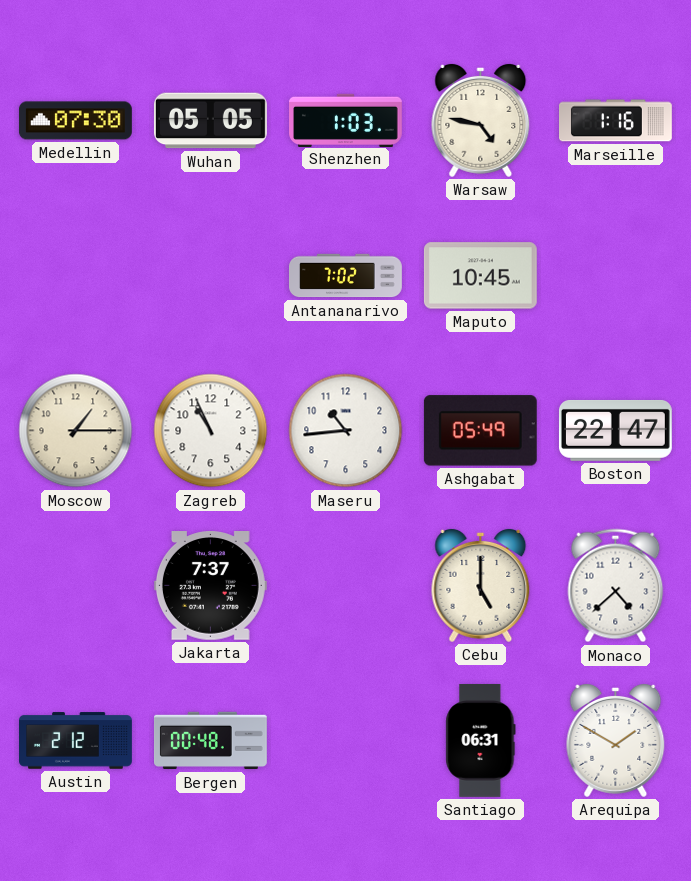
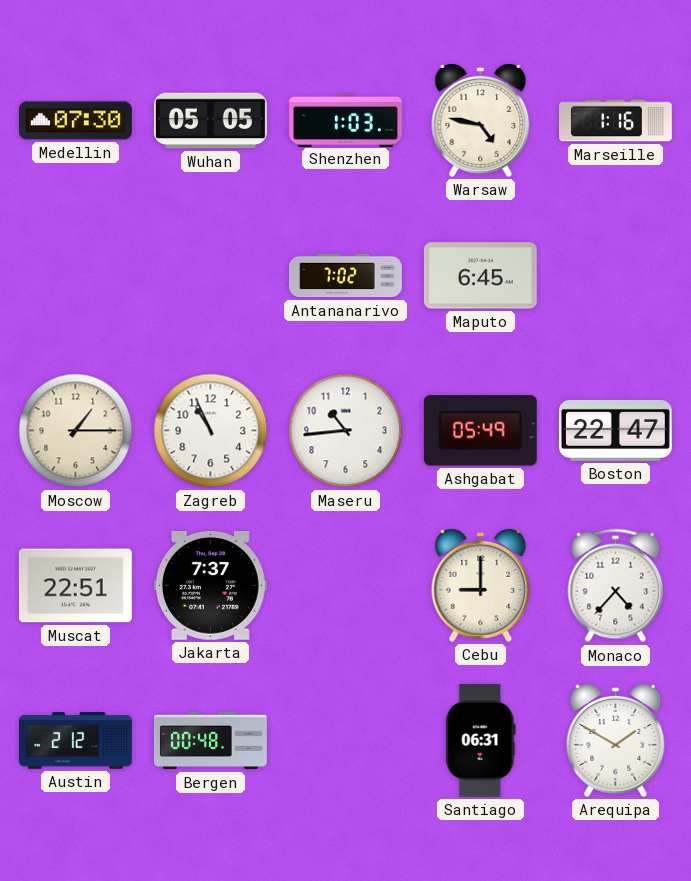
Maputo: 10:45 -> 6:45 (480, 276)
Muscat: none -> 22:51 (75, 586)
Cebu: 5:00 -> 9:00 (481, 585)
Monaco: 4:38 -> 4:37 (616, 586)
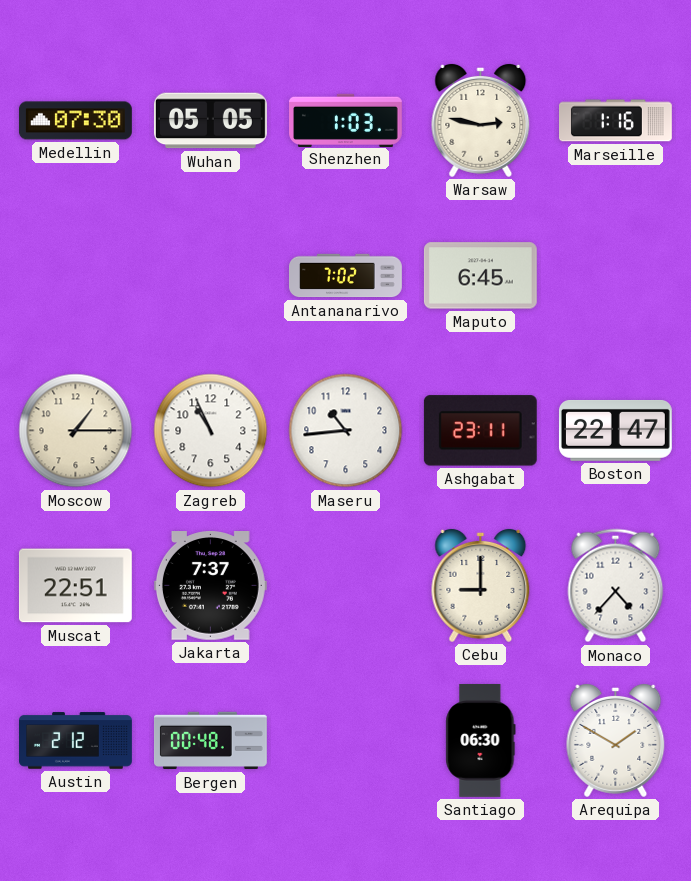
Warsaw: 4:47 -> 2:47 (481, 120)
Ashgabat: 05:49 -> 23:11 (480, 431)
Santiago: 06:31 -> 06:30 (481, 740)
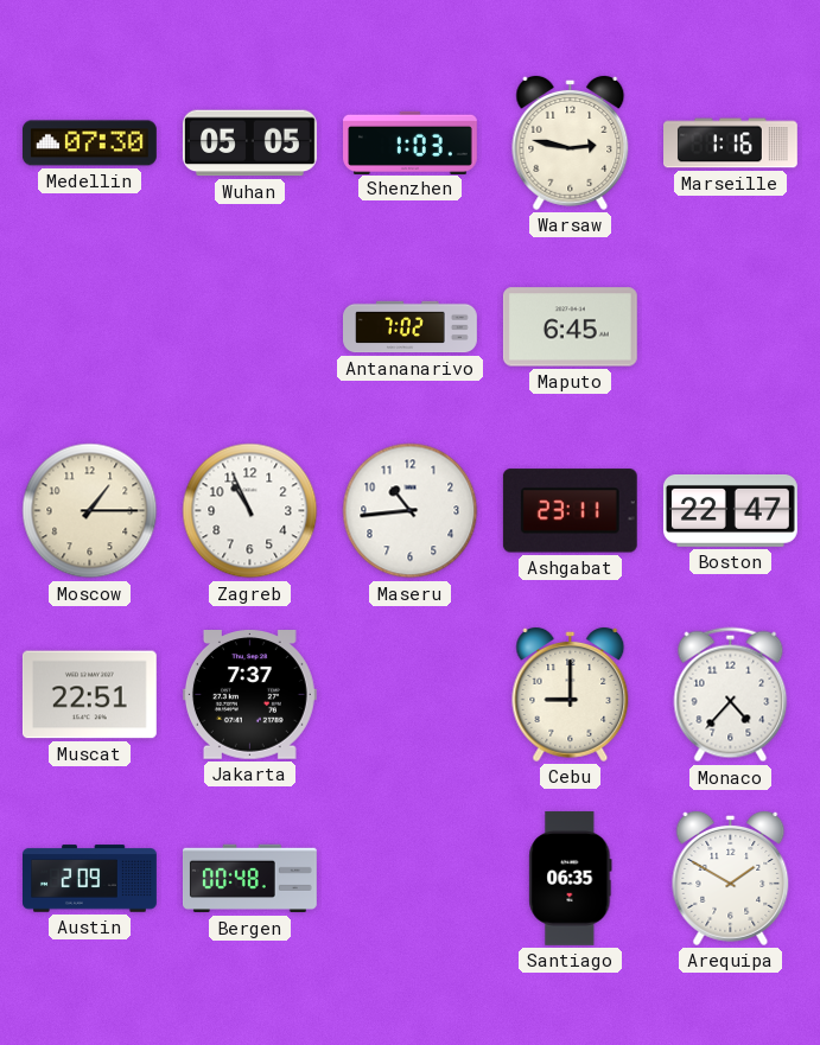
Austin: 2:12 -> 2:09 (90, 879)
Santiago: 06:30 -> 06:35 (571, 878)
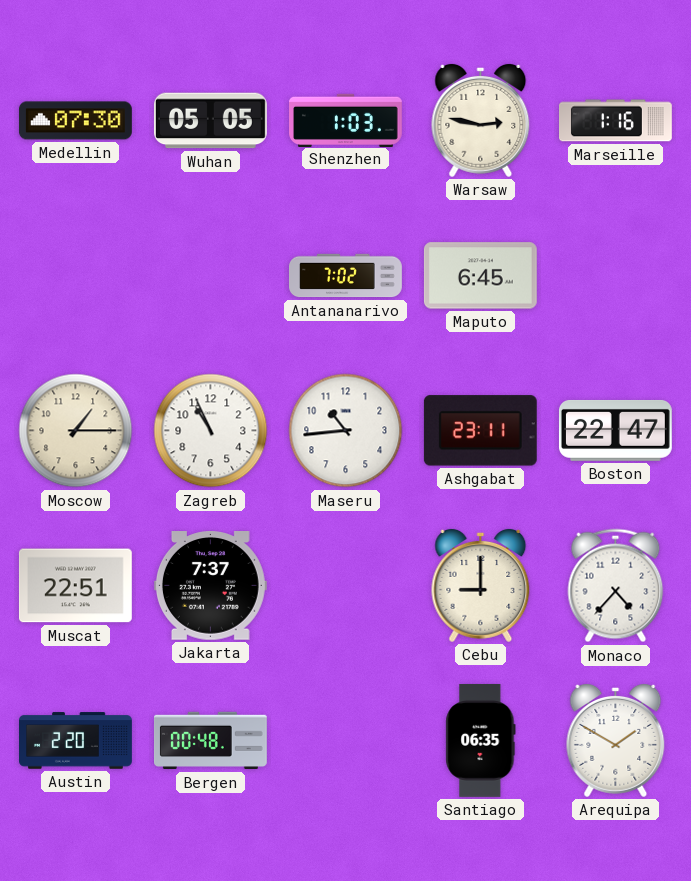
Austin: 2:09 -> 2:20 (76, 741)
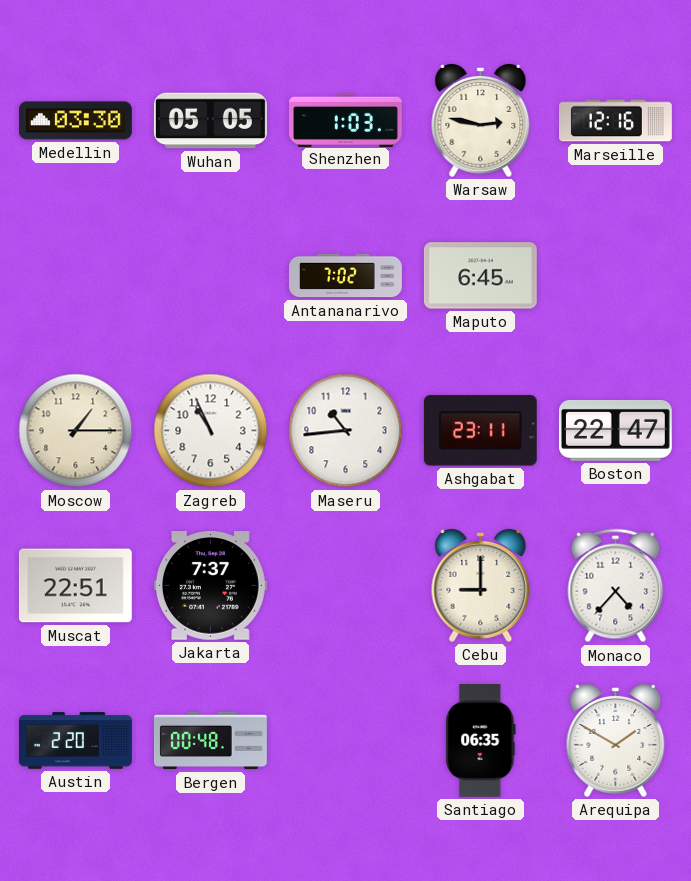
Medellin: 07:30 -> 03:30 (75, 121)
Marseille: 1:16 -> 12:16 (616, 121)
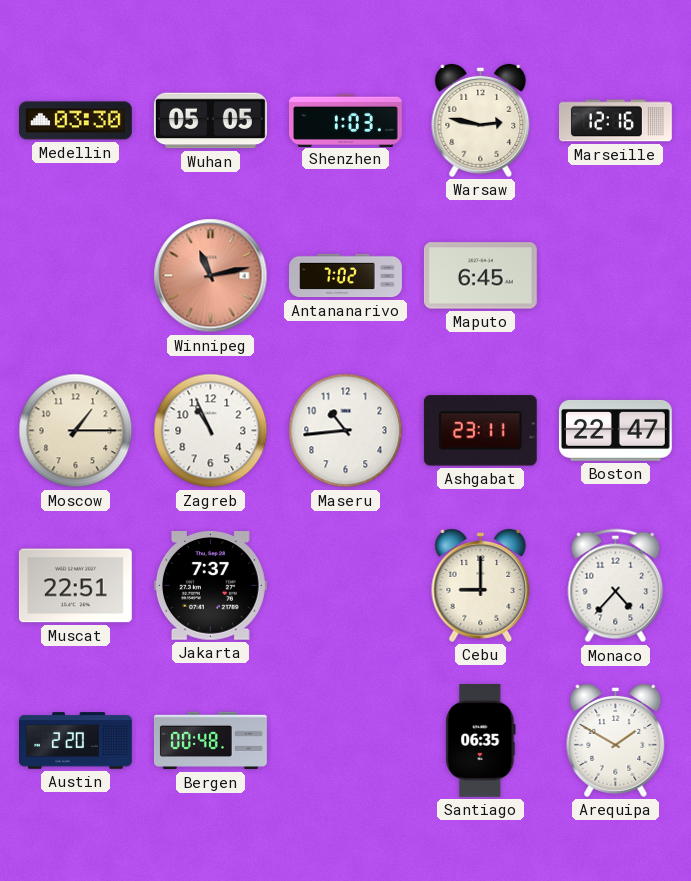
Winnipeg: none -> 11:13 (211, 276)
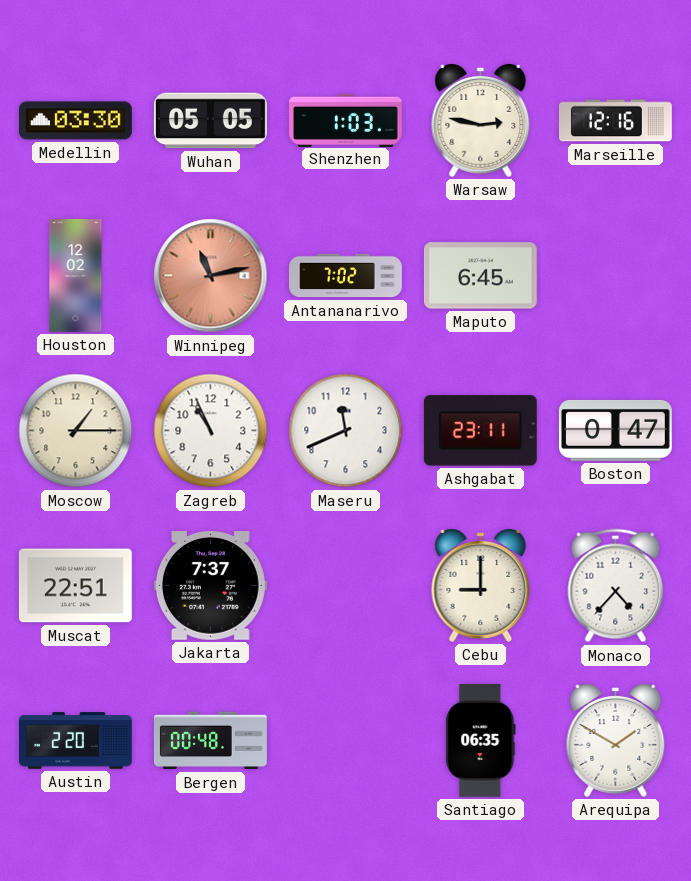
Houston: none -> 12:02 (76, 276)
Maseru: 10:44 -> 11:41 (346, 431)
Boston: 22:47 -> 0:47 (615, 430)
